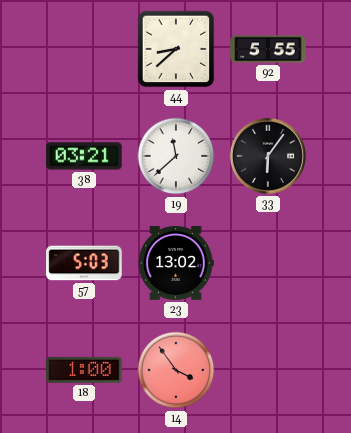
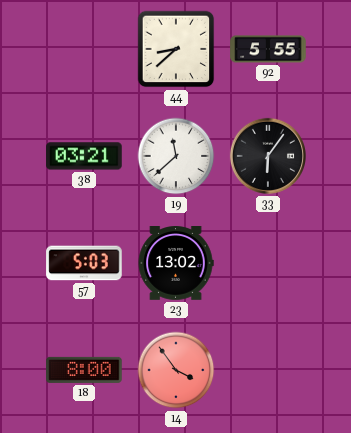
18: 1:00 -> 8:00 (84, 370)
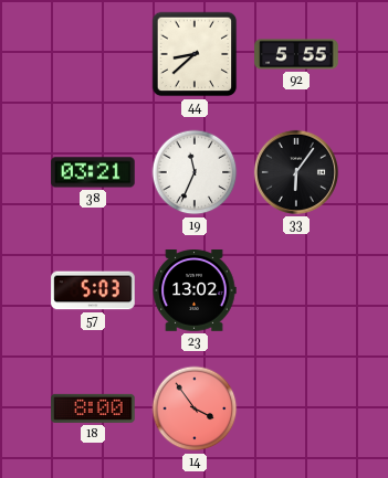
19: 11:38 -> 11:34 (195, 172)
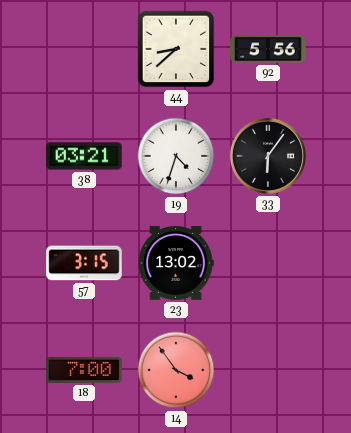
92: 5:55 -> 5:56 (268, 49)
19: 11:34 -> 4:33 (176, 156)
57: 5:03 -> 3:15 (84, 263)
18: 8:00 -> 7:00 (84, 370)
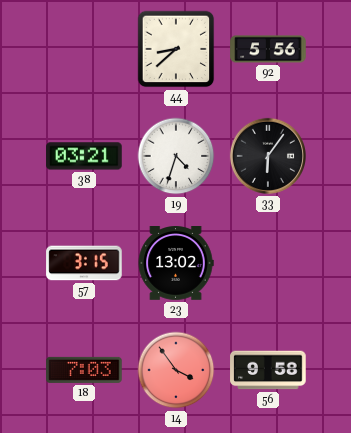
18: 7:00 -> 7:03 (84, 370)
56: none -> 9:58 (268, 370)
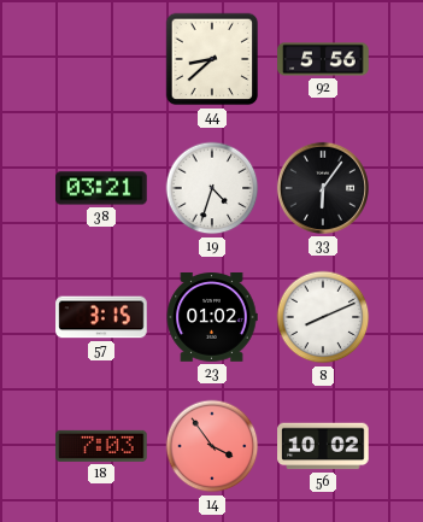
23: 13:02 -> 01:02 (212, 318)
8: none -> 8:11 (323, 317)
56: 9:58 -> 10:02 (323, 446)
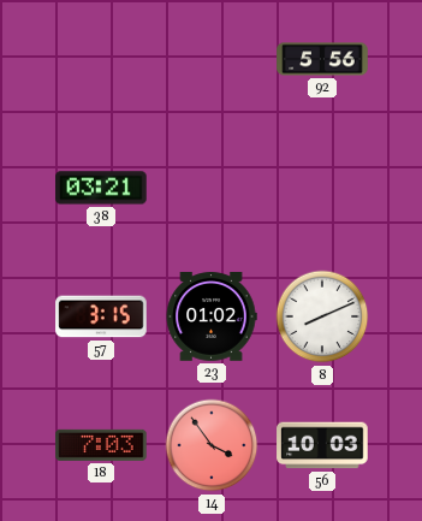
44: 8:38 -> none (212, 59)
19: 4:33 -> none (212, 188)
33: 6:06 -> none (323, 188)
56: 10:02 -> 10:03 (322, 445)
